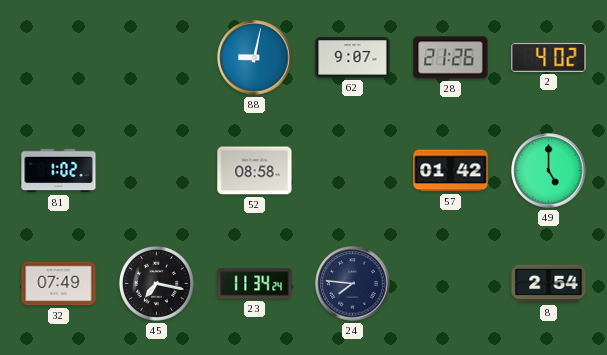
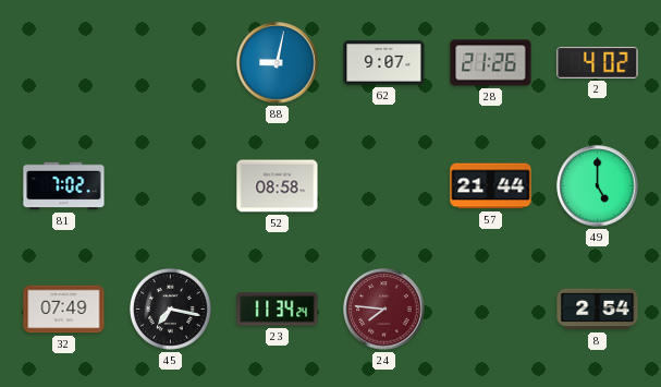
81: 1:02 -> 7:02 (64, 186)
57: 01:42 -> 21:44 (491, 186)
24 dial: navy -> burgundy (384, 310)
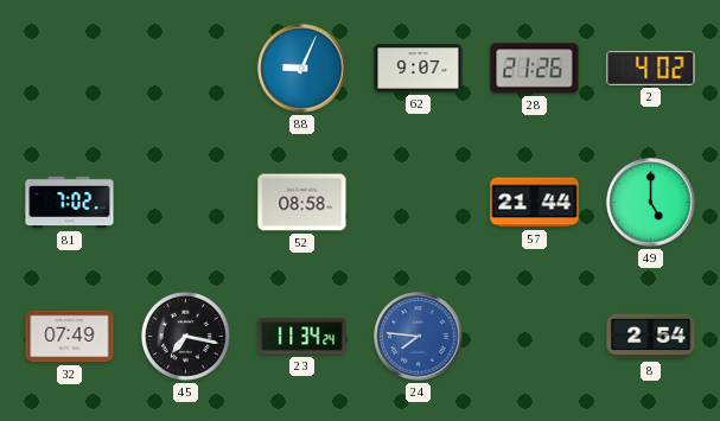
88: 9:02 -> 9:04 (302, 69)
24 dial: burgundy -> blue (419, 337)
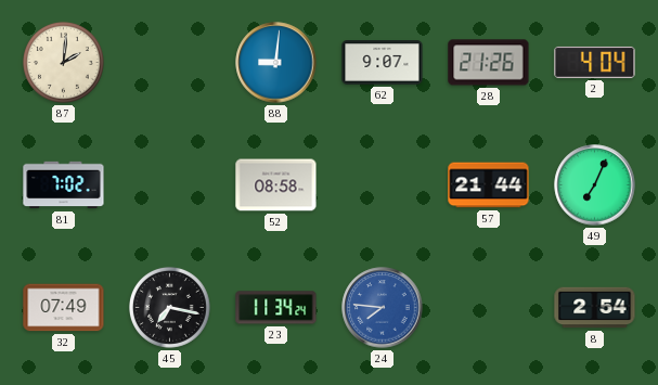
87: none -> 2:01 (63, 62)
88: 9:04 -> 9:01 (276, 63)
2: 4:02 -> 4:04 (595, 62)
49: 5:00 -> 7:04 (595, 185)
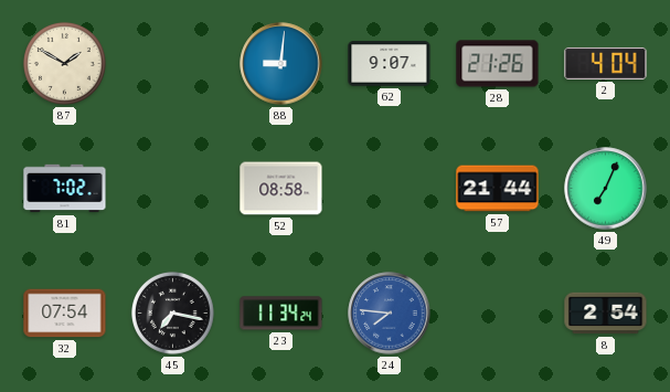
87: 2:01 -> 1:50 (64, 63)
32: 07:49 -> 07:54 (65, 314)
